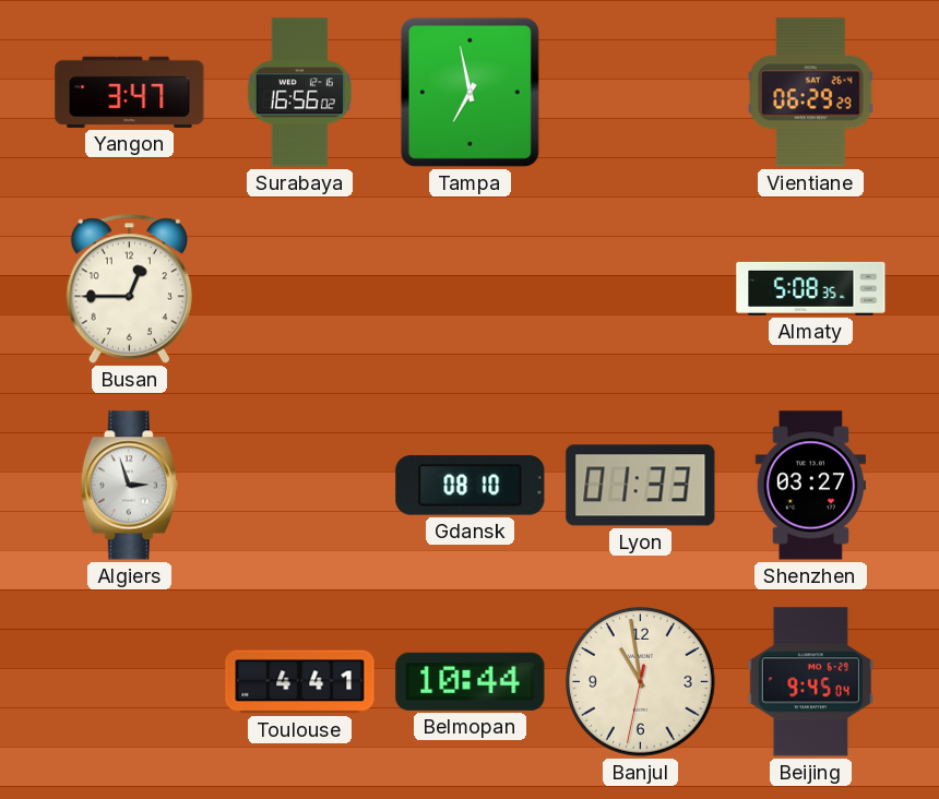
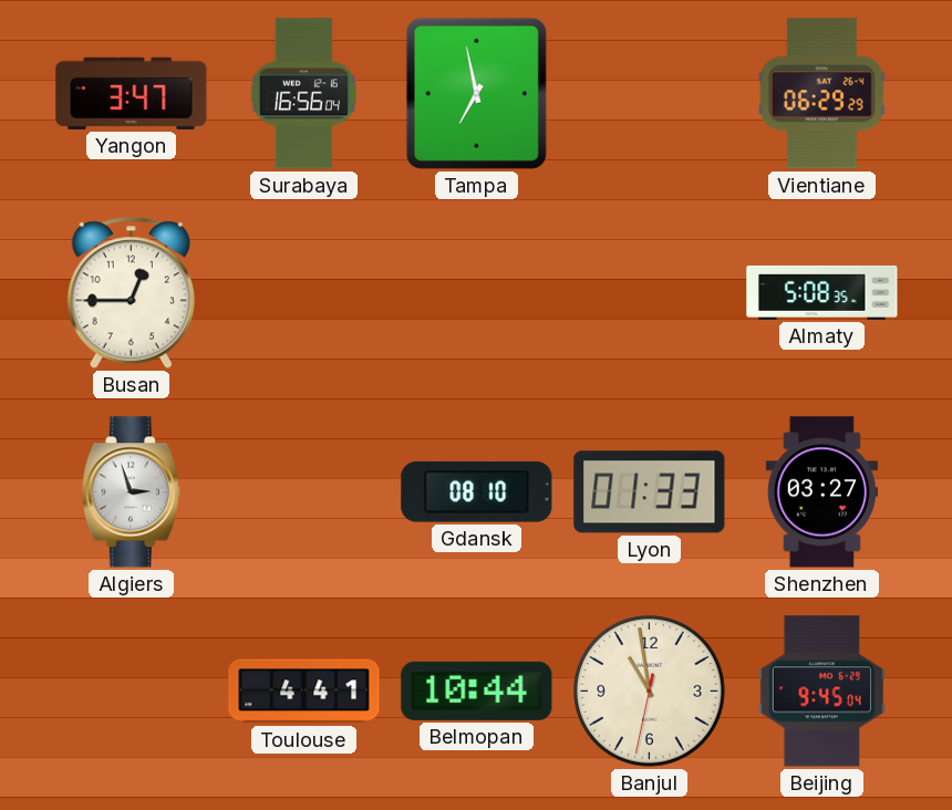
Surabaya: 16:56:02 -> 16:56:04 (303, 94)
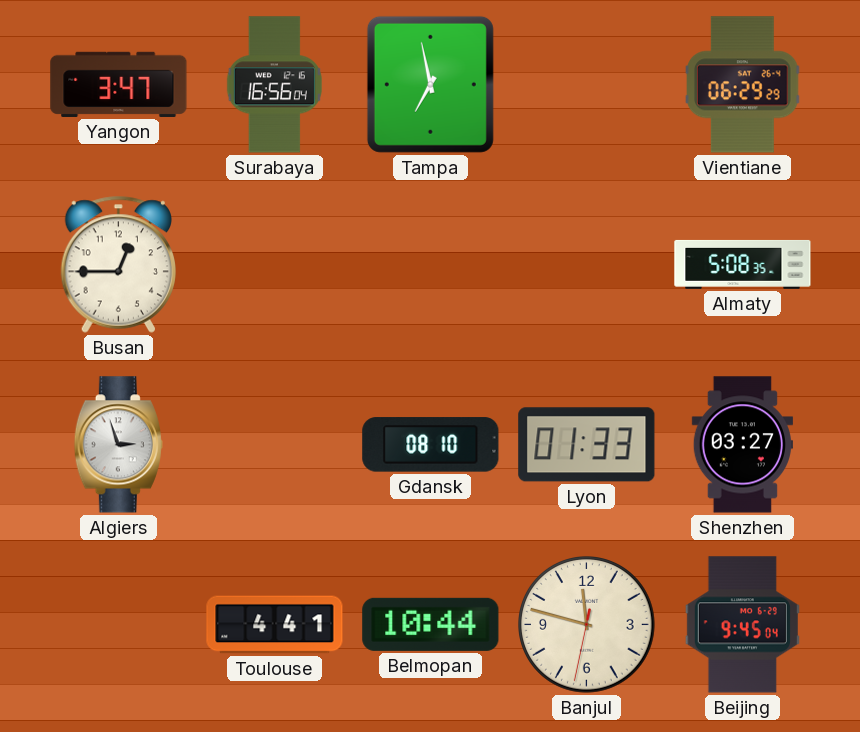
Banjul: 10:58 -> 11:47 (587, 625)
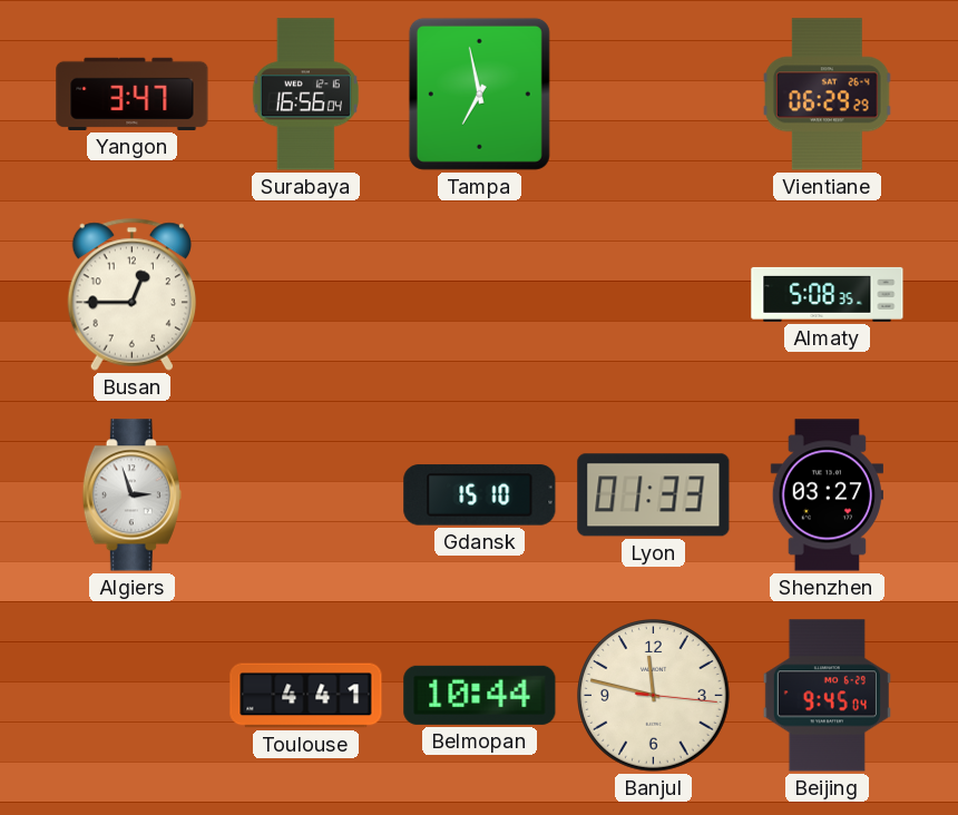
Gdansk: 08:10 -> 15:10 (480, 495)
Banjul: 11:47:32 -> 11:47:16 (654, 696)
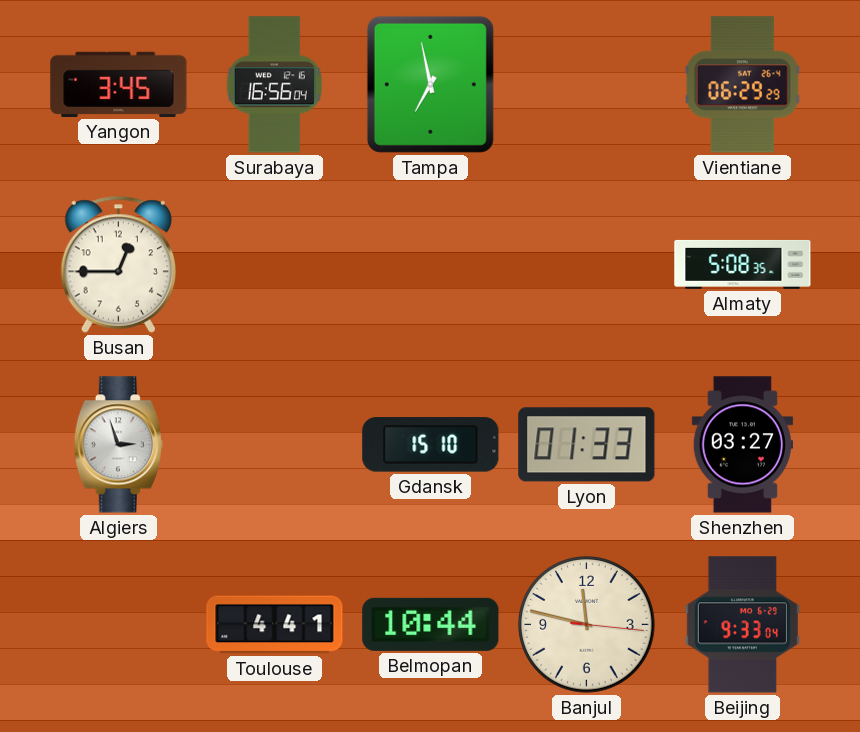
Yangon: 3:47 -> 3:45 (119, 84)
Beijing: 9:45 -> 9:33 (742, 625)
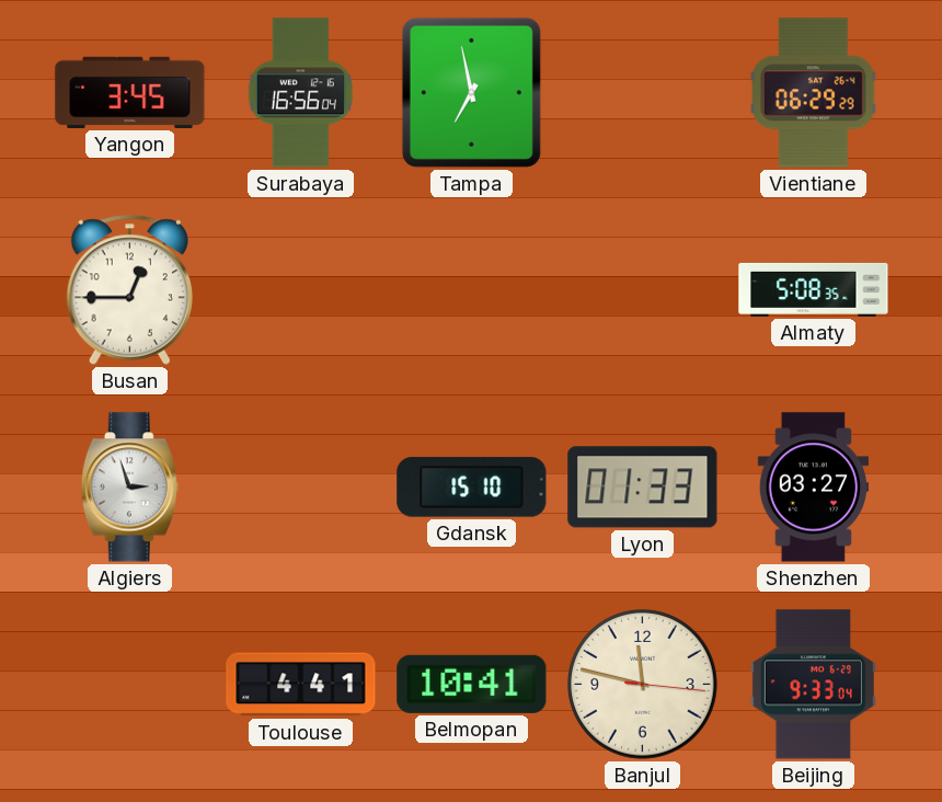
Belmopan: 10:44 -> 10:41 (472, 684)
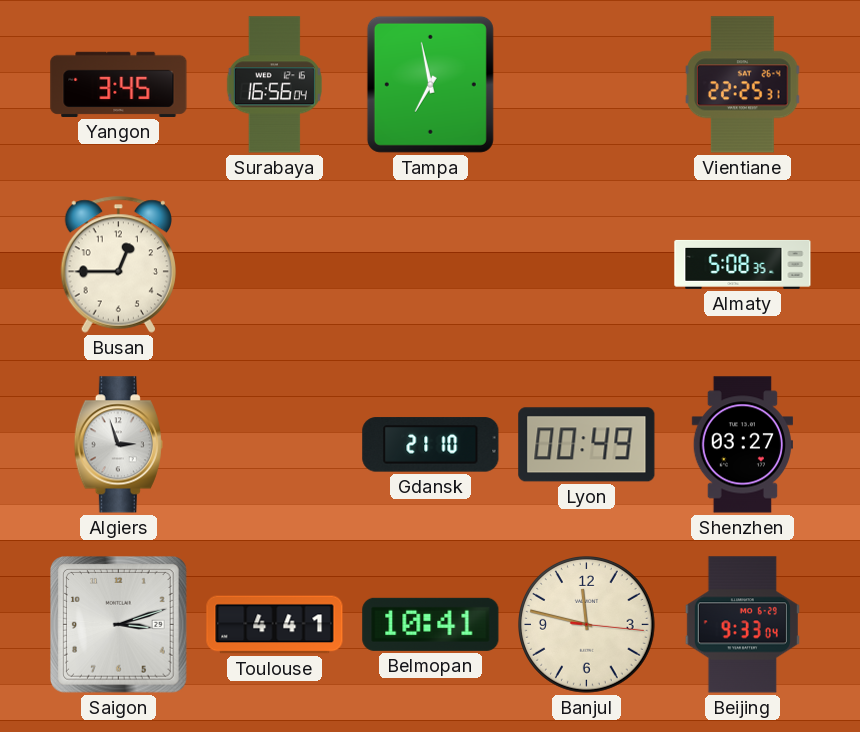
Vientiane: 06:29 -> 22:25 (743, 85)
Gdansk: 15:10 -> 21:10 (431, 445)
Lyon: 01:33 -> 00:49 (587, 445)
Saigon: none -> 3:12 (119, 625)
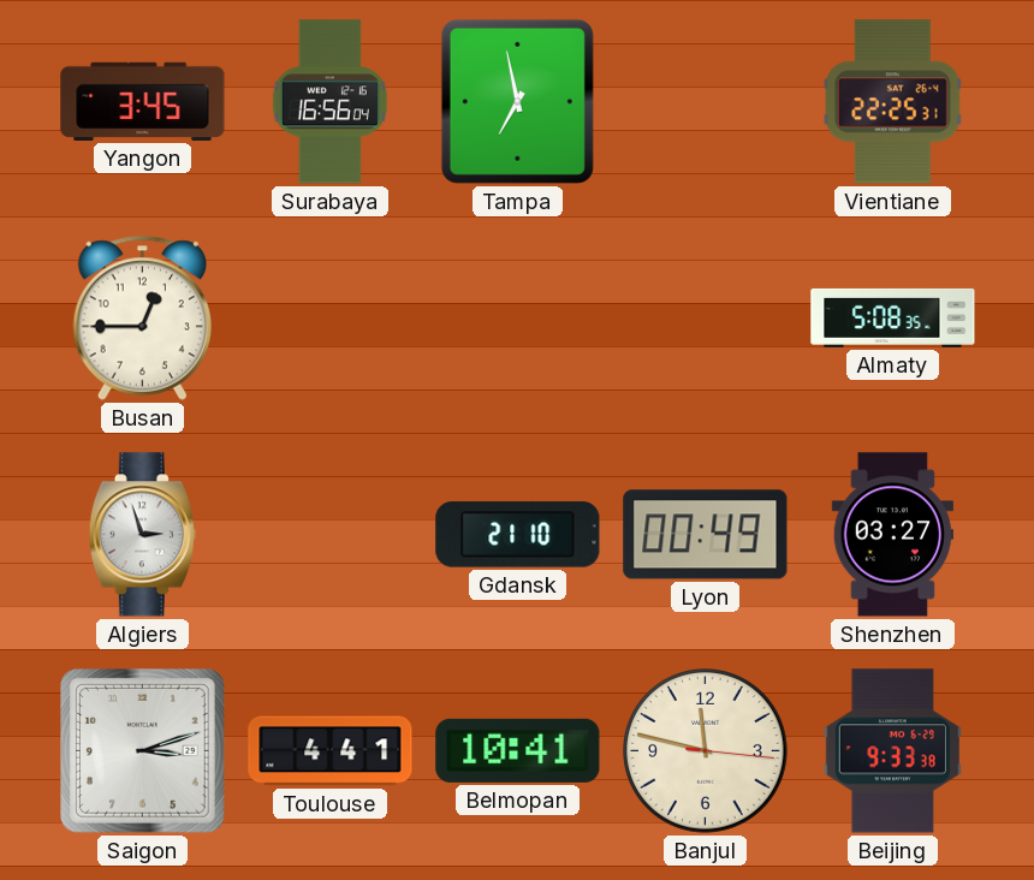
Beijing: 9:33:04 -> 9:33:38 (892, 751)
